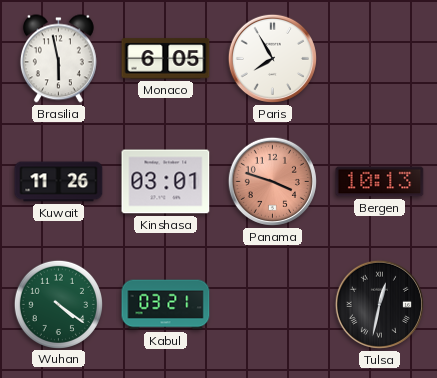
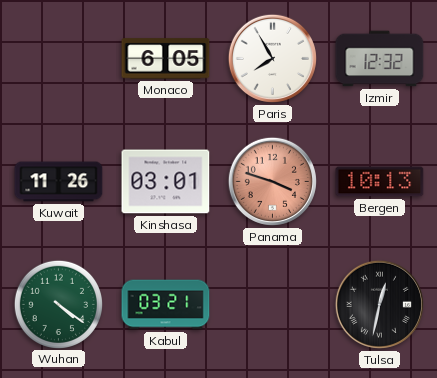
Brasilia: 5:58 -> none (58, 59)
Izmir: none -> 12:32 (380, 59)
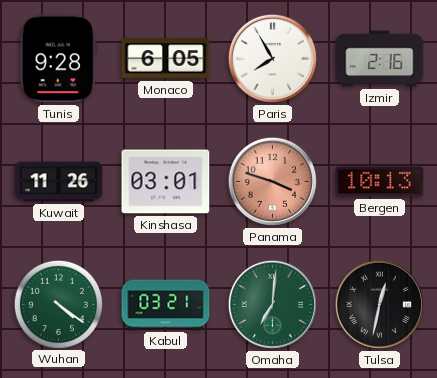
Tunis: none -> 9:28 (58, 59)
Izmir: 12:32 -> 2:16 (380, 59)
Omaha: none -> 7:01 (272, 304)
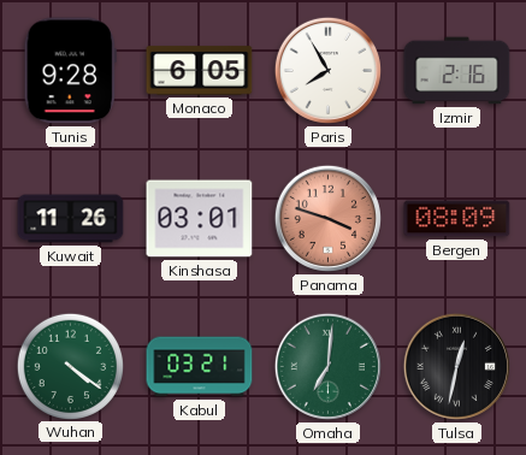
Bergen: 10:13 -> 08:09 (457, 219)
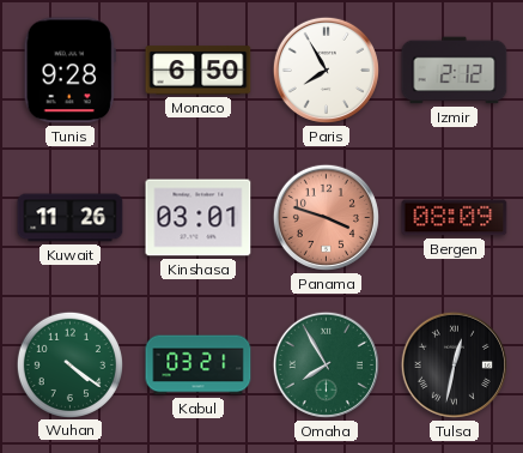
Monaco: 6:05 -> 6:50 (199, 71)
Izmir: 2:16 -> 2:12 (455, 71)
Omaha: 7:01 -> 7:55 (326, 364)
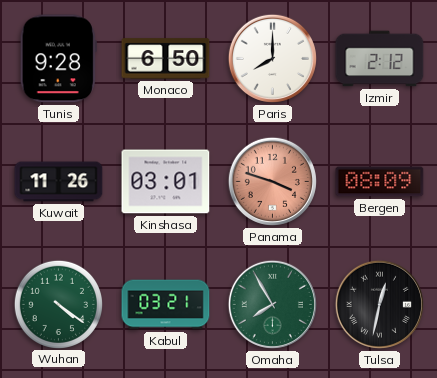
Paris: 7:55 -> 8:00 (272, 58)
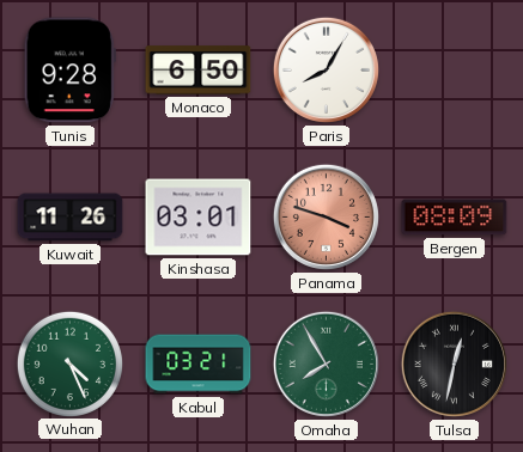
Paris: 8:00 -> 8:05 (326, 69)
Izmir: 2:12 -> none (380, 59)
Wuhan: 4:21 -> 4:26 (69, 364)
